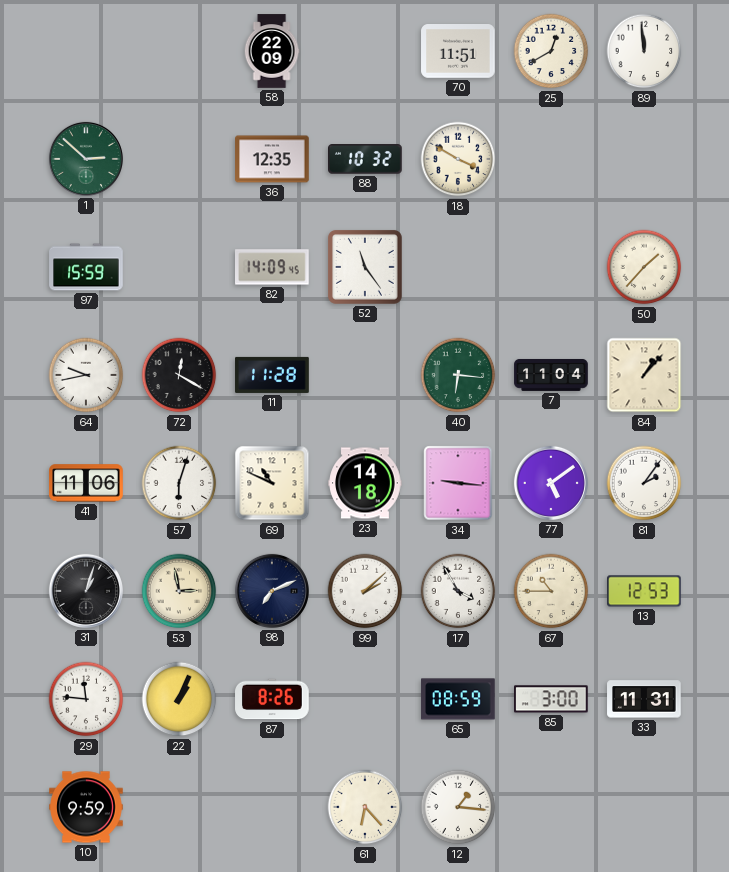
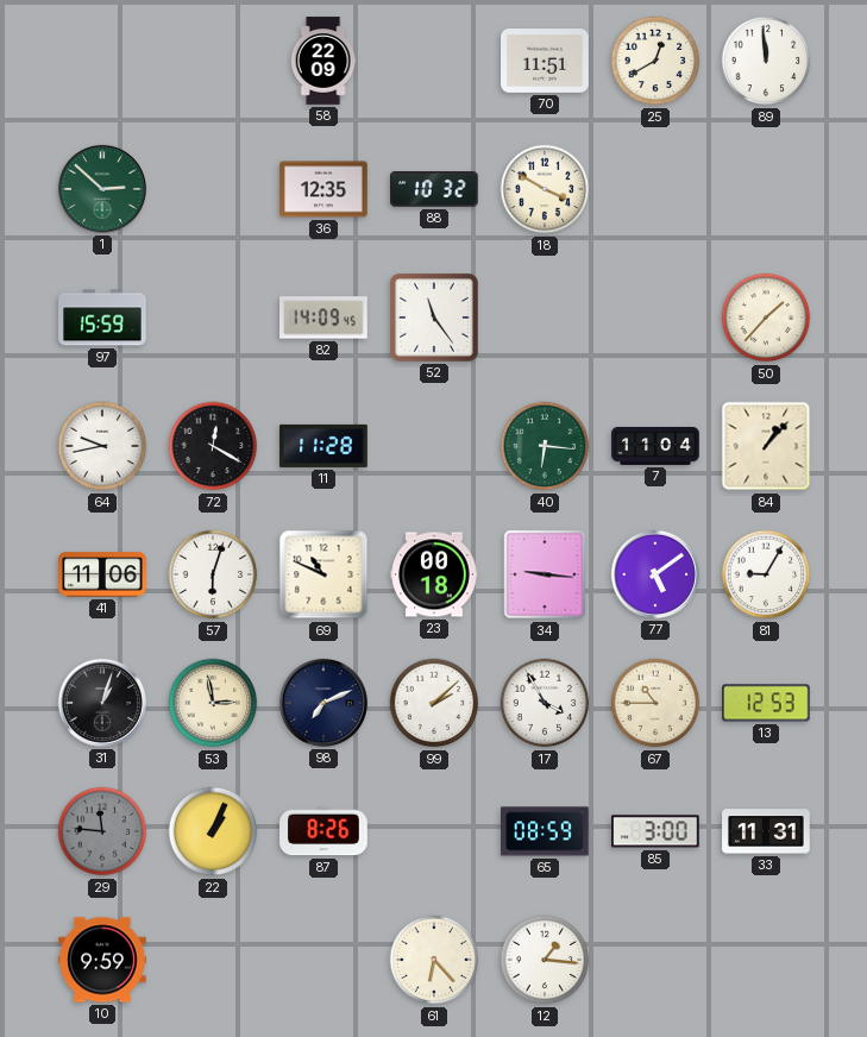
23: 14:18 -> 00:18 (434, 574)
81: 2:06 -> 9:05 (766, 574)
29 dial: white -> grey (102, 831)
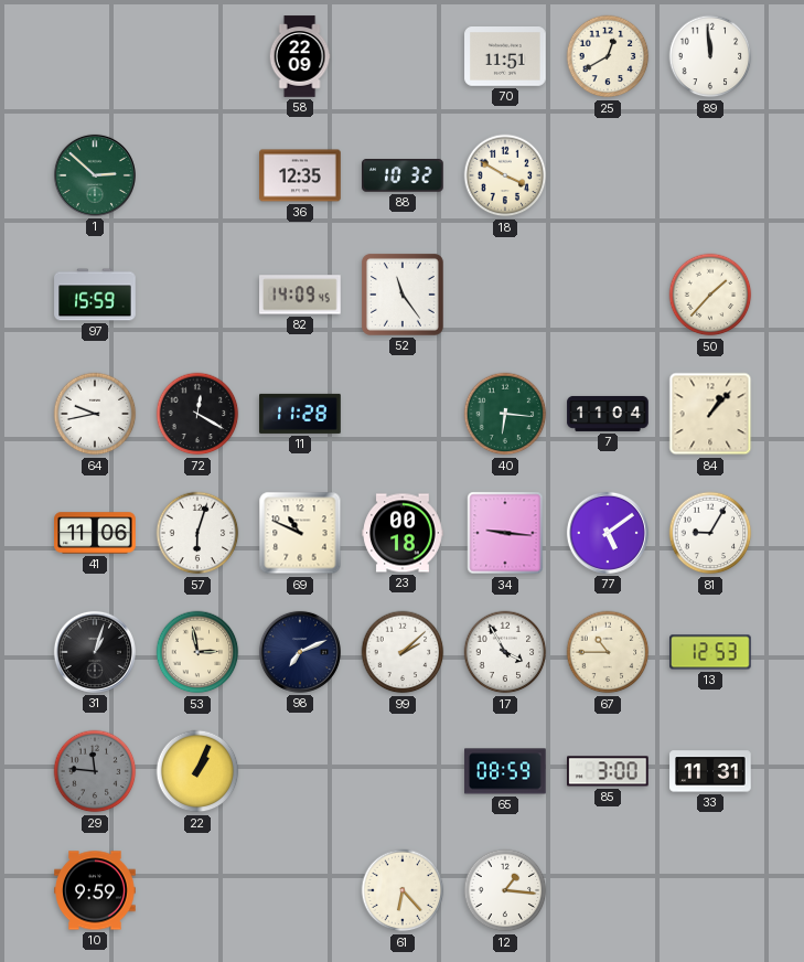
87: 8:26 -> none (323, 831)
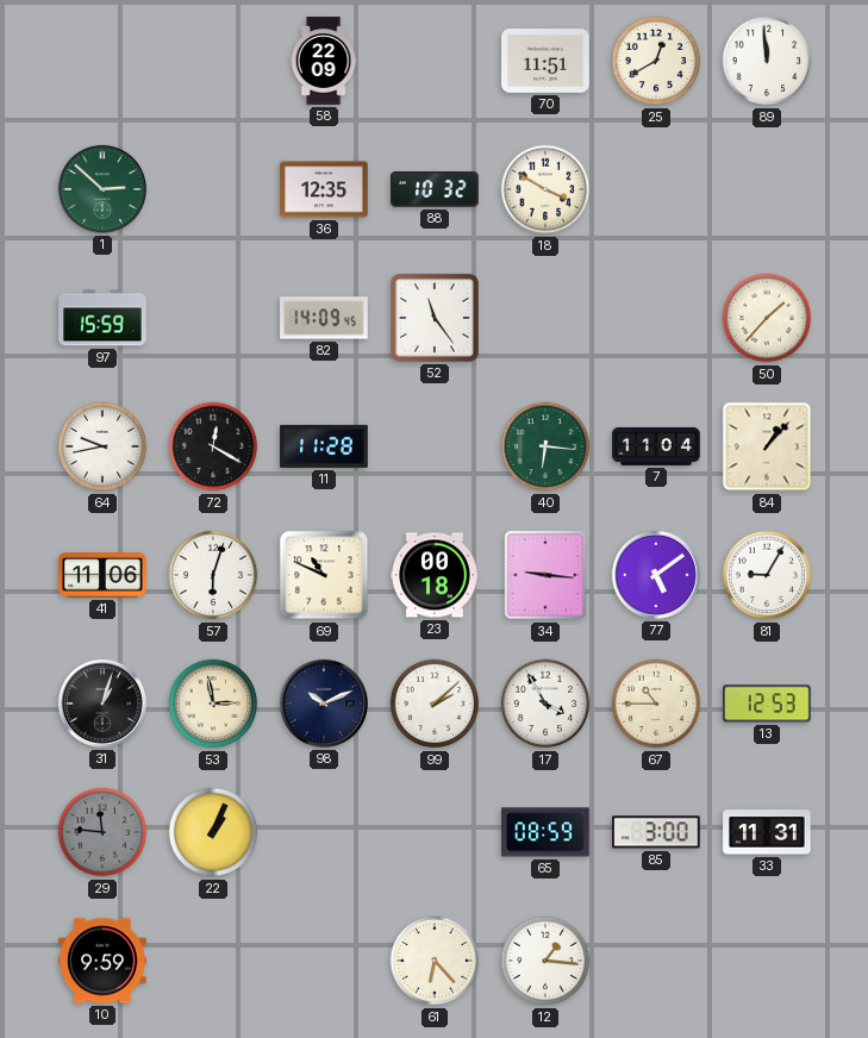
98: 7:11 -> 10:11 (324, 704)
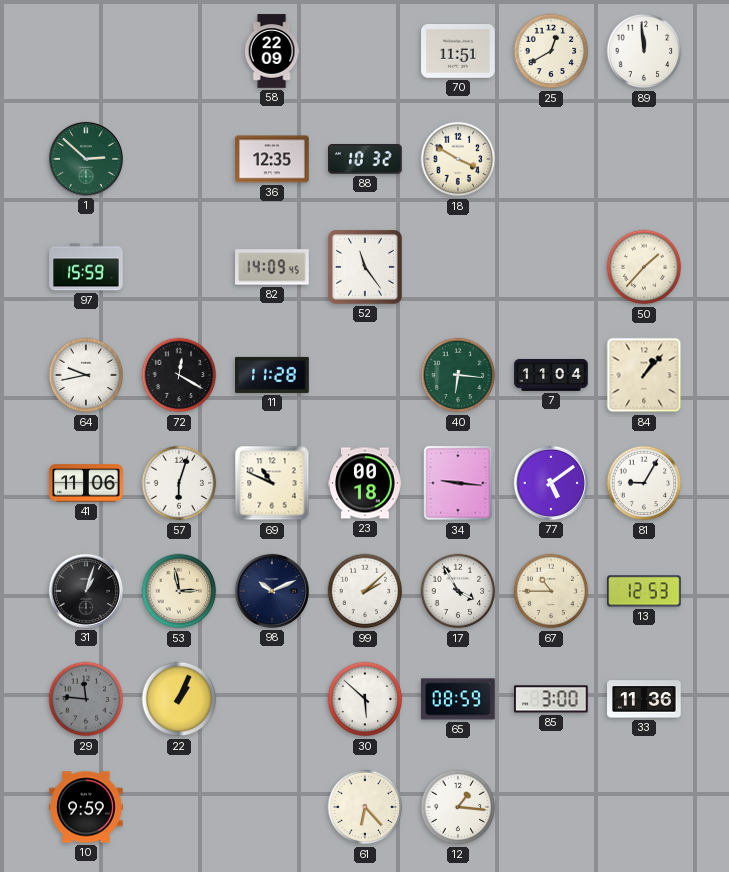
30: none -> 5:52 (365, 699)
33: 11:31 -> 11:36 (644, 699)
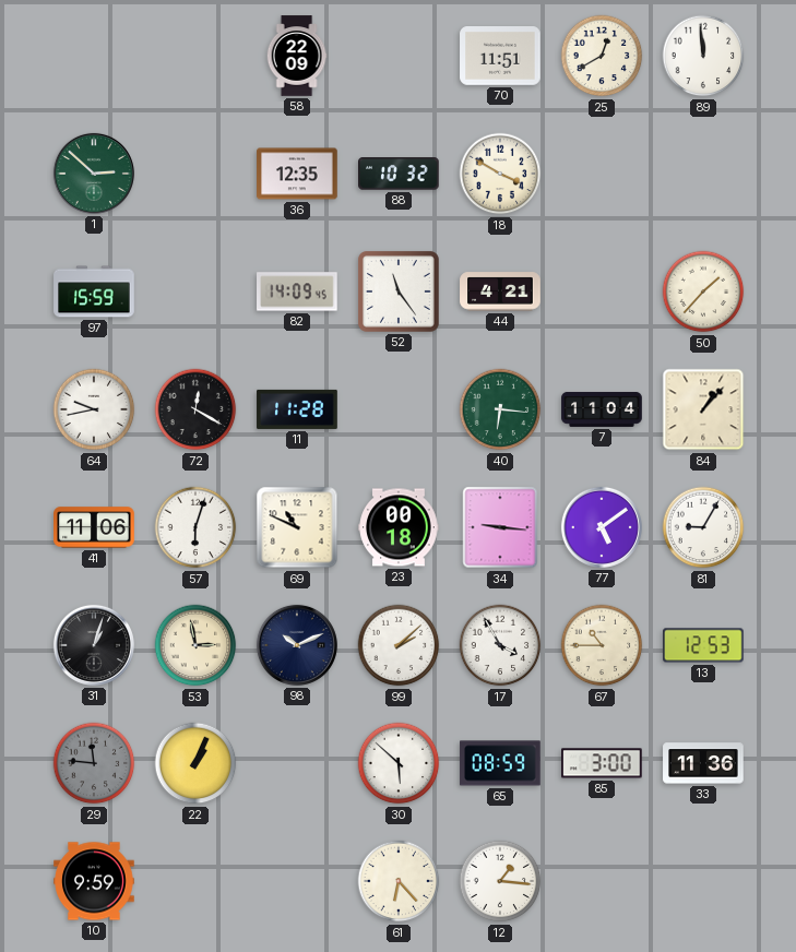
44: none -> 4:21 (500, 291)
